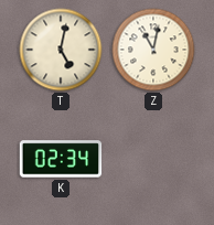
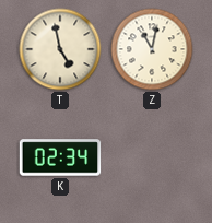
T: 5:02 -> 4:58 (60, 49)
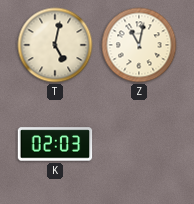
T: 4:58 -> 5:02 (55, 45)
K: 02:34 -> 02:03 (55, 144)
